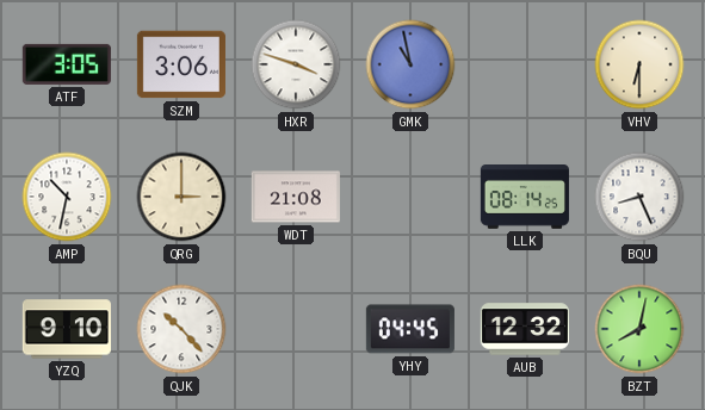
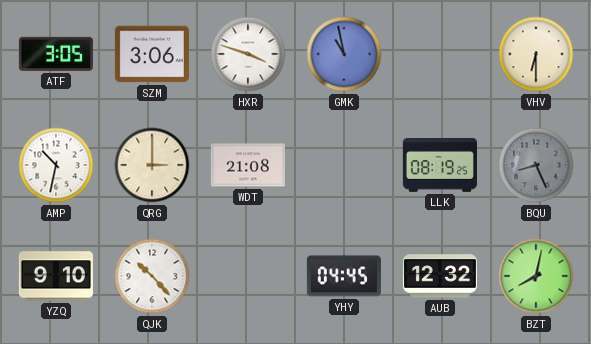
LLK: 08:14 -> 08:19 (440, 166)
BQU dial: white -> grey (536, 165)
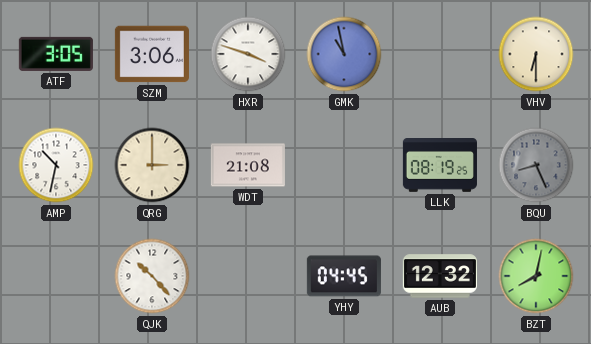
YZQ: 9:10 -> none (56, 276)
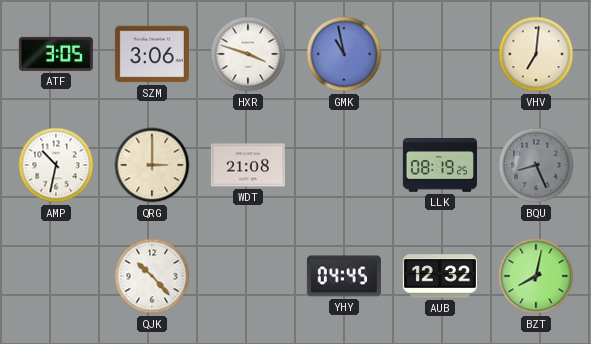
VHV: 6:30 -> 7:01 (536, 54)
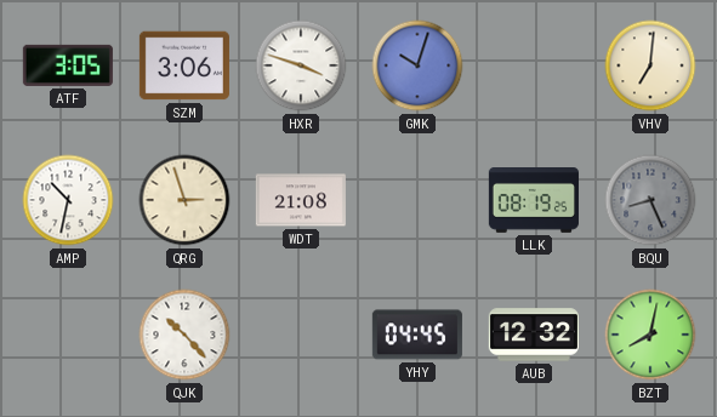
GMK: 10:58 -> 10:03 (417, 65)
QRG: 3:00 -> 2:57 (184, 200)
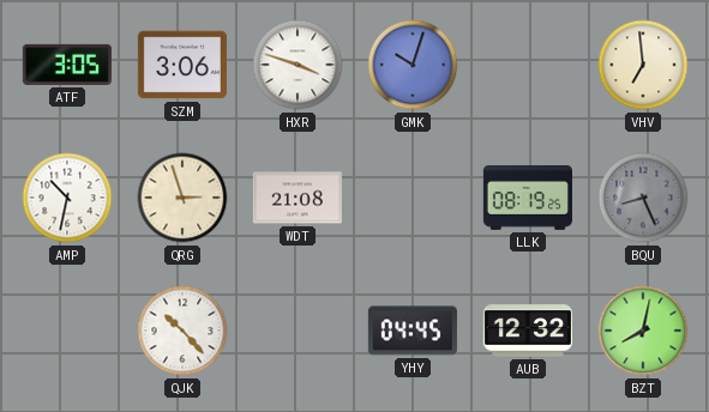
VHV: 7:01 -> 6:59 (643, 65)
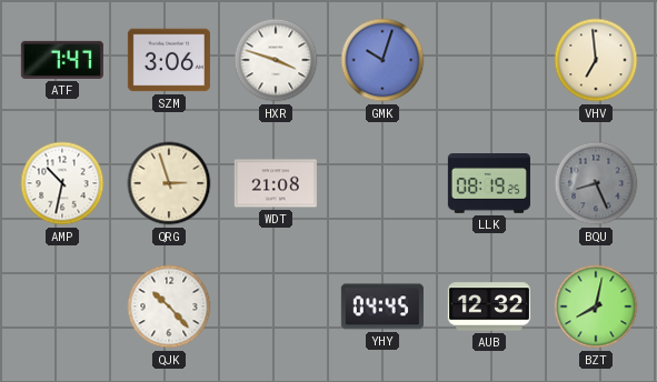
ATF: 3:05 -> 7:47 (62, 60)
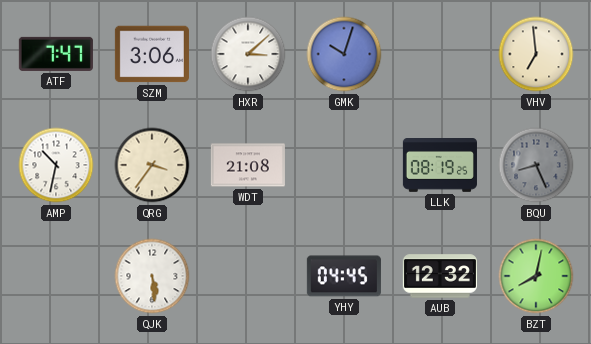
HXR: 3:48 -> 3:08 (248, 54)
QRG: 2:57 -> 3:36 (152, 165)
QJK: 10:23 -> 5:29 (152, 276)
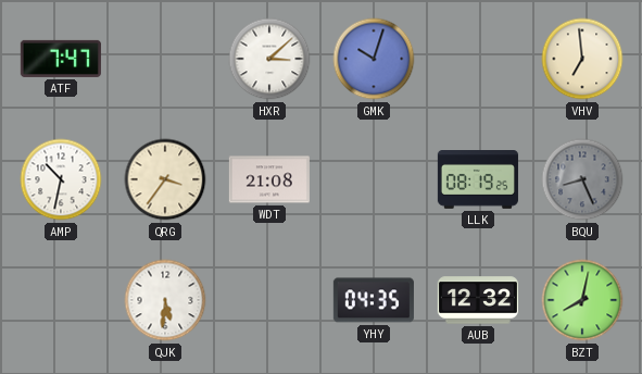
SZM: 3:06 -> none (152, 54)
QJK: 5:29 -> 5:31 (165, 300)
YHY: 04:45 -> 04:35 (374, 300)
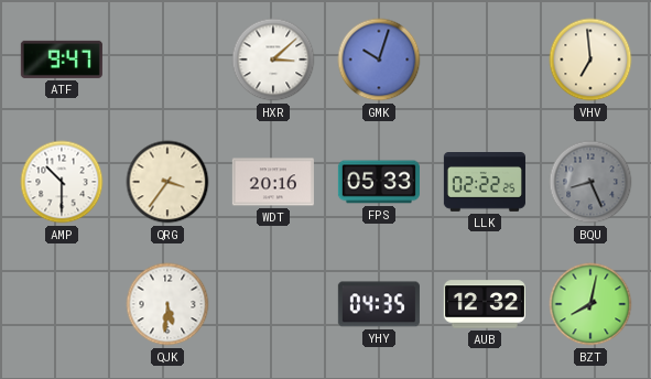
ATF: 7:47 -> 9:47 (62, 59)
AMP: 10:32 -> 10:30 (62, 182)
WDT: 21:08 -> 20:16 (273, 182)
FPS: none -> 05:33 (379, 182)
LLK: 08:19 -> 02:22 (485, 183)
